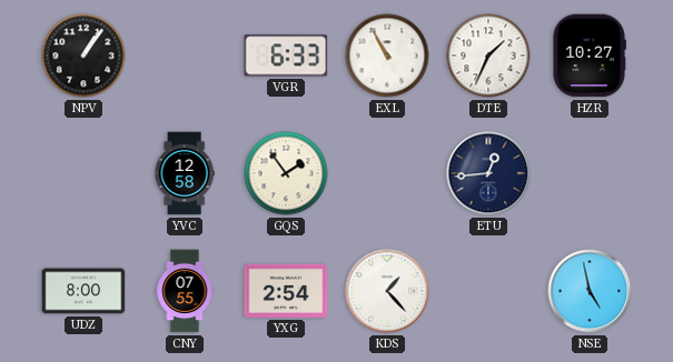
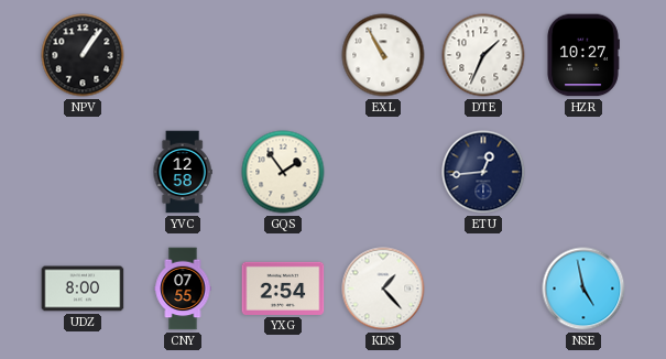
VGR: 6:33 -> none (286, 56)
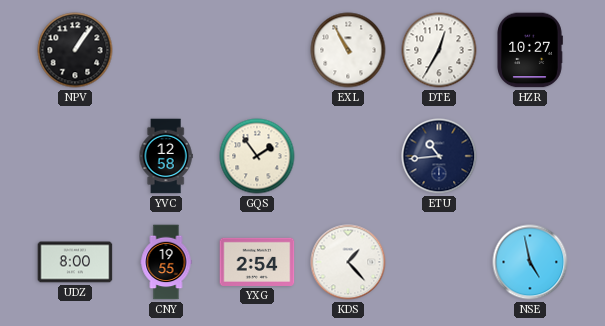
DTE: 1:34 -> 12:35 (439, 50)
ETU: 12:44 -> 10:44 (439, 156)
CNY: 07:55 -> 19:55 (166, 262)
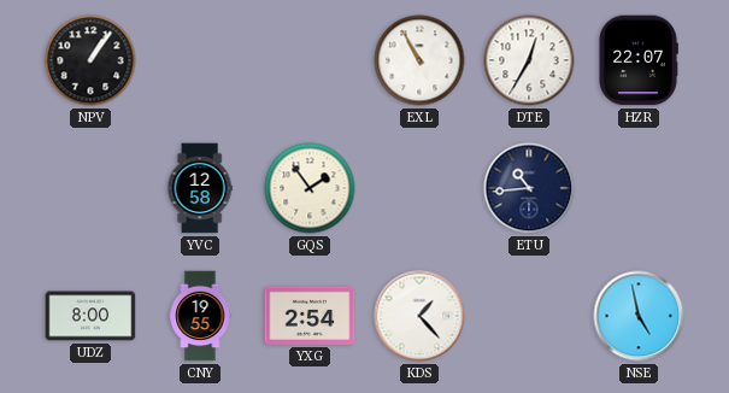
HZR: 10:27 -> 22:07 (639, 60)
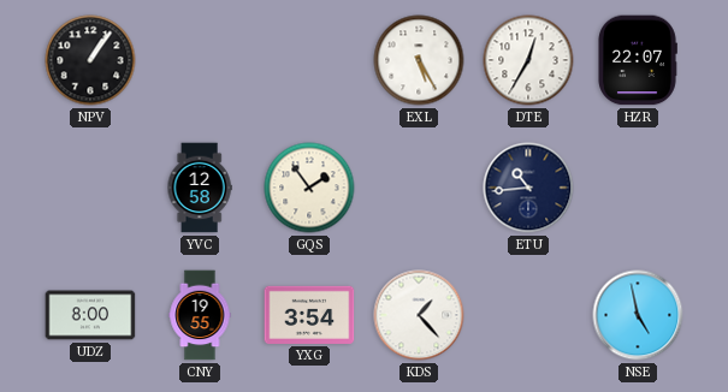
EXL: 10:55 -> 5:25 (419, 60)
YXG: 2:54 -> 3:54 (309, 315)
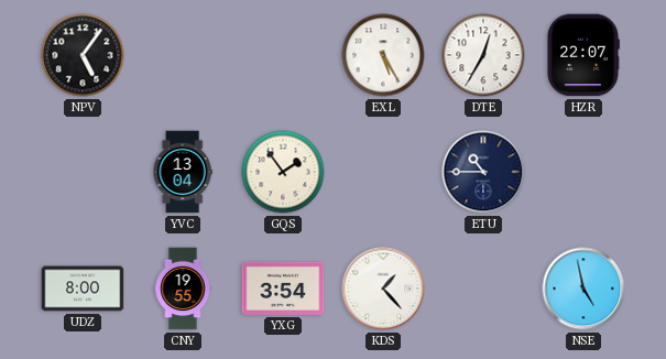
NPV: 1:06 -> 5:06 (83, 55)
YVC: 12:58 -> 13:04 (183, 172)
ETU: 10:44 -> 10:45 (483, 172)
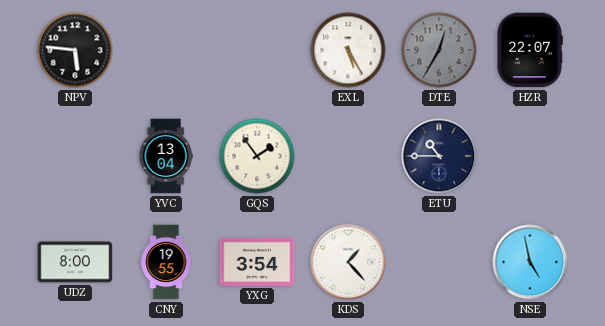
NPV: 5:06 -> 5:46 (75, 50)
DTE dial: white -> grey (439, 50)
